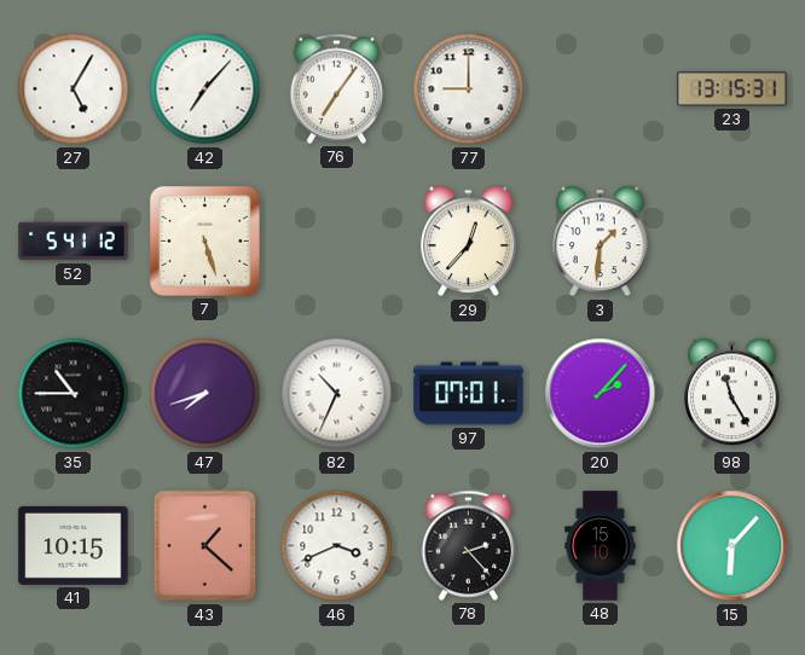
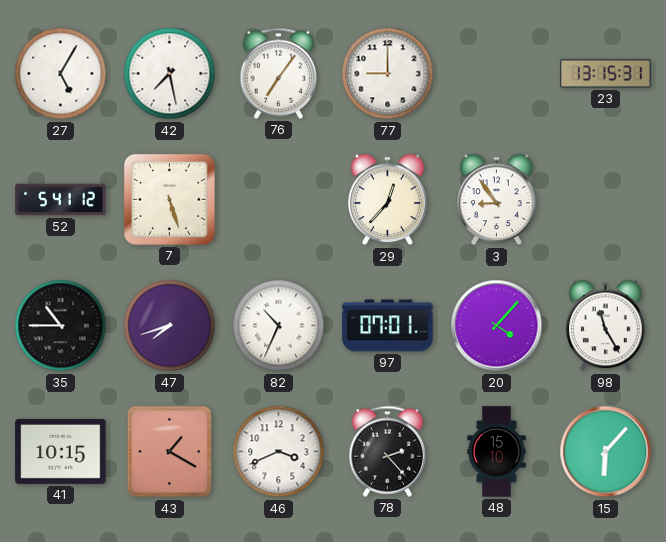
42: 7:07 -> 7:28 (170, 74)
3: 1:31 -> 8:54 (497, 200)
20: 2:07 -> 4:07 (497, 326)
43: 1:22 -> 1:20 (170, 452)
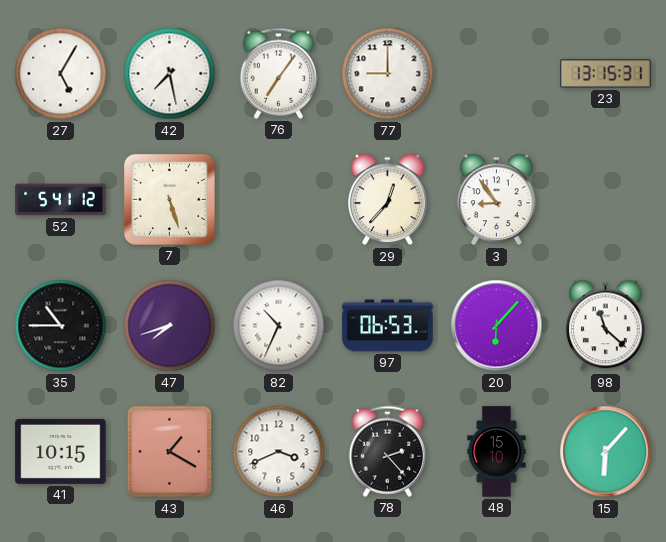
97: 07:01 -> 06:53 (388, 326)
20: 4:07 -> 6:07 (497, 326)
98: 11:25 -> 11:22 (606, 326)
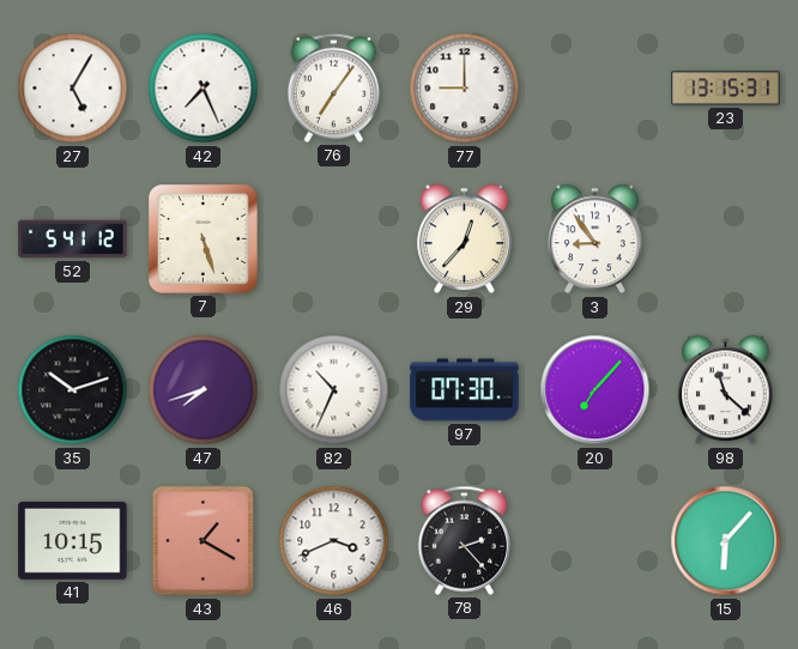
42: 7:28 -> 7:26 (204, 89)
35: 10:45 -> 10:12 (73, 390)
97: 06:53 -> 07:30 (465, 390)
20: 6:07 -> 7:07 (596, 390)
48: 15:10 -> none (497, 452)
